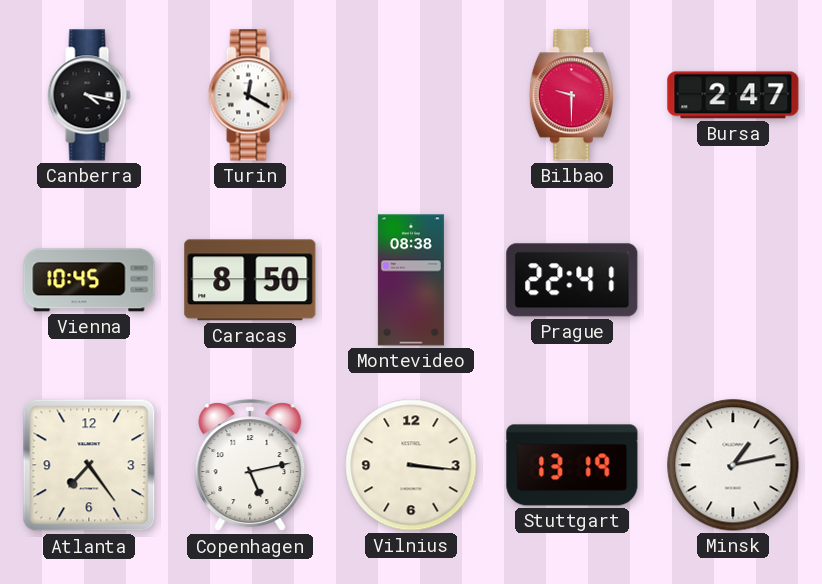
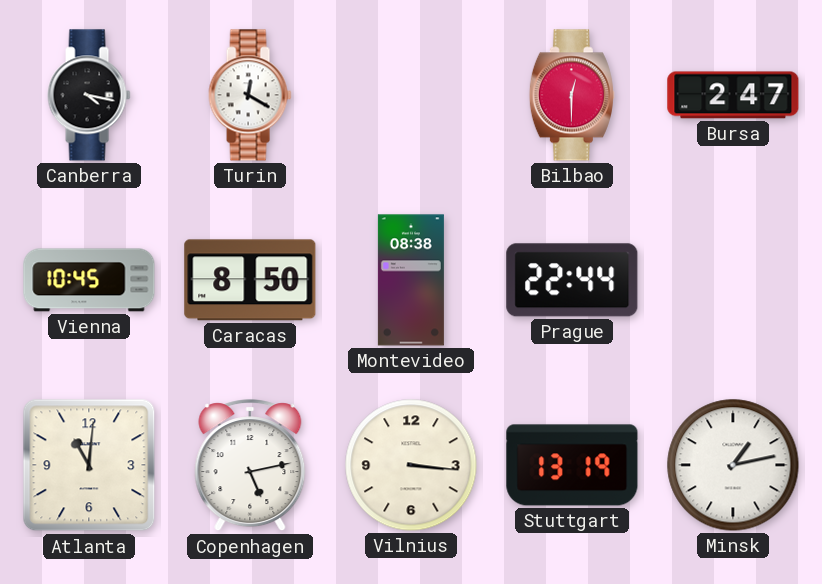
Bilbao: 9:30 -> 12:30 (572, 95)
Prague: 22:41 -> 22:44 (572, 280)
Atlanta: 7:24 -> 11:01 (89, 465)
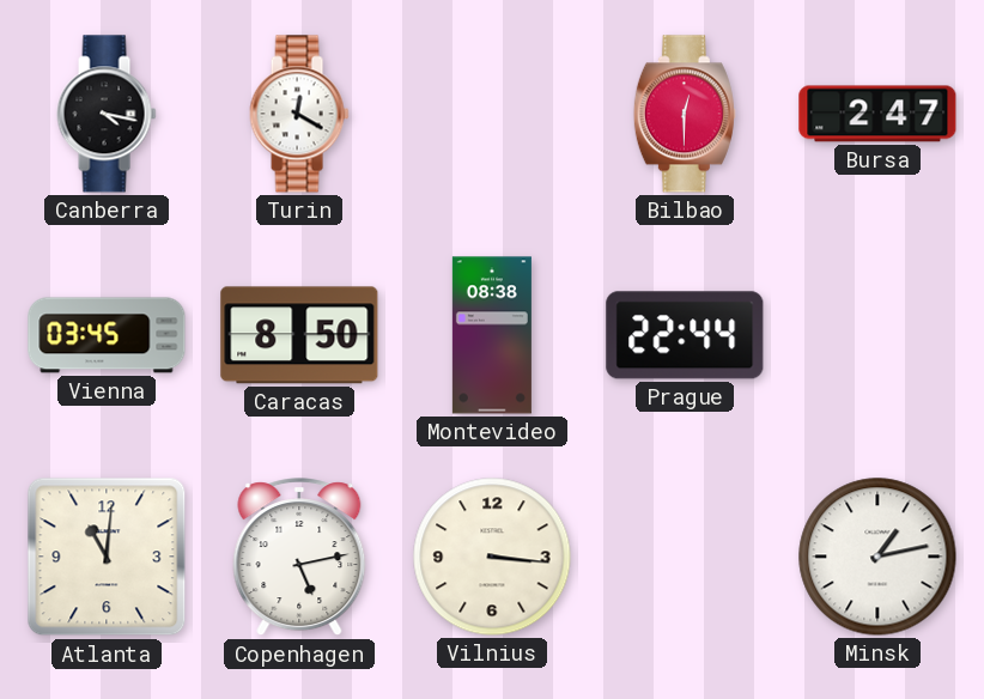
Vienna: 10:45 -> 03:45 (107, 335)
Stuttgart: 13:19 -> none (572, 465)
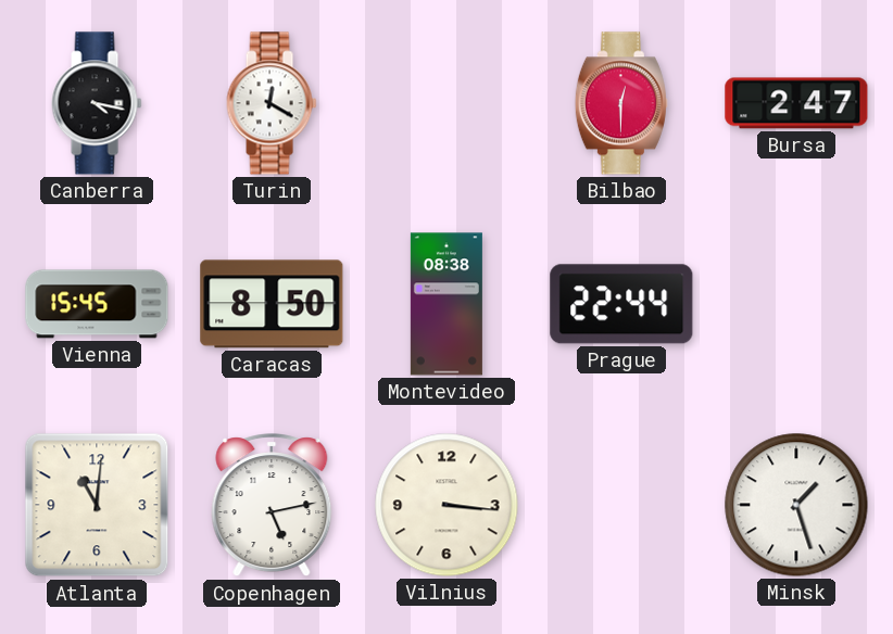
Vienna: 03:45 -> 15:45 (97, 304)
Minsk: 1:13 -> 1:27 (796, 505)
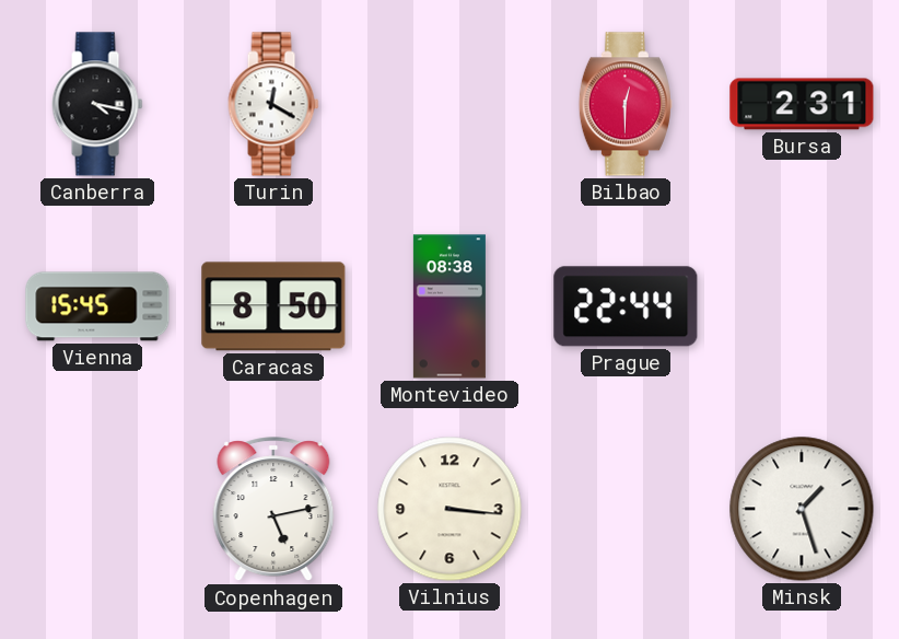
Bursa: 2:47 -> 2:31 (802, 104)
Atlanta: 11:01 -> none (97, 505)
